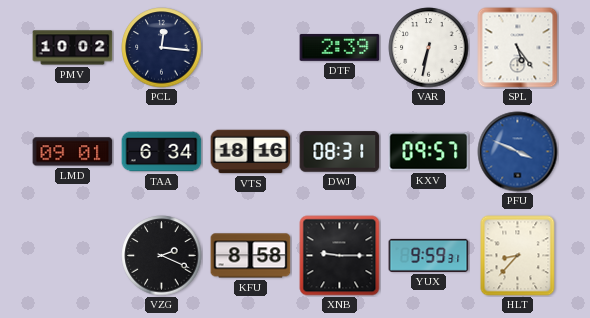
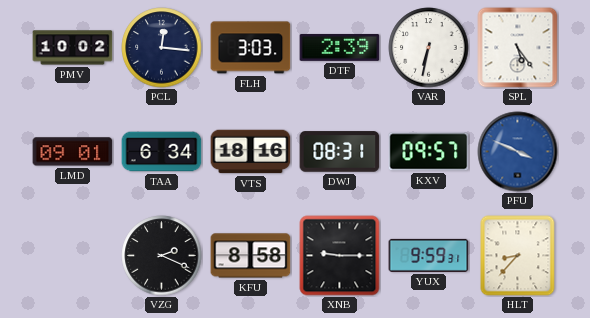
FLH: none -> 3:03 (251, 48)
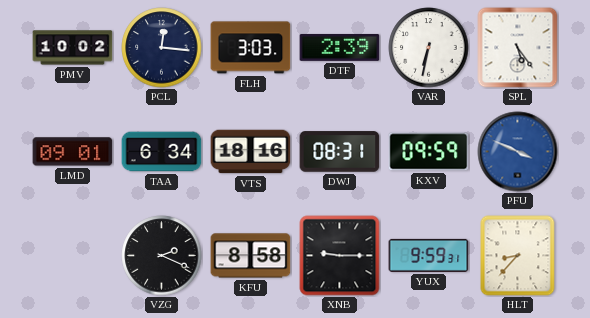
KXV: 09:57 -> 09:59 (429, 152)
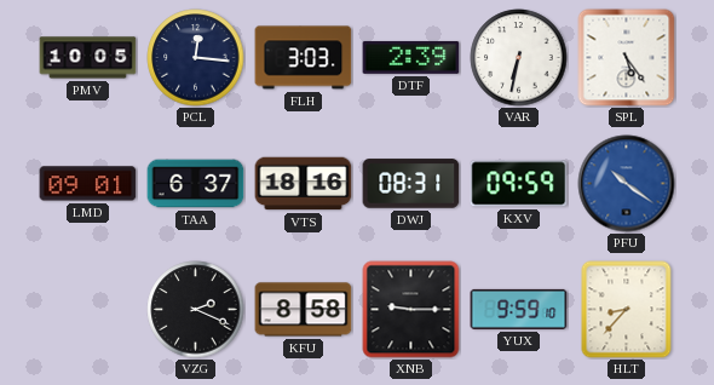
PMV: 10:02 -> 10:05 (88, 58)
TAA: 6:34 -> 6:37 (196, 184)
PFU: 3:49 -> 10:21 (627, 184)
YUX: 9:59:31 -> 9:59:10 (519, 309)
